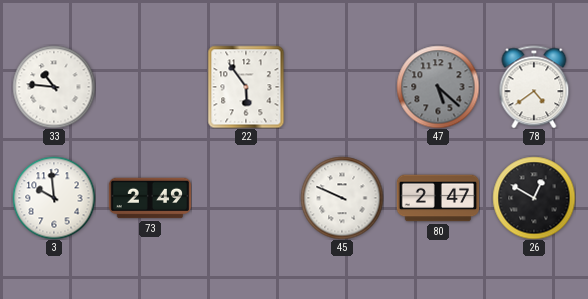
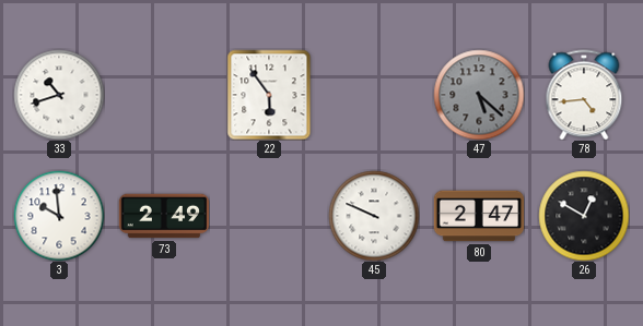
33: 10:46 -> 10:42 (59, 95)
78: 4:39 -> 4:44 (584, 95)
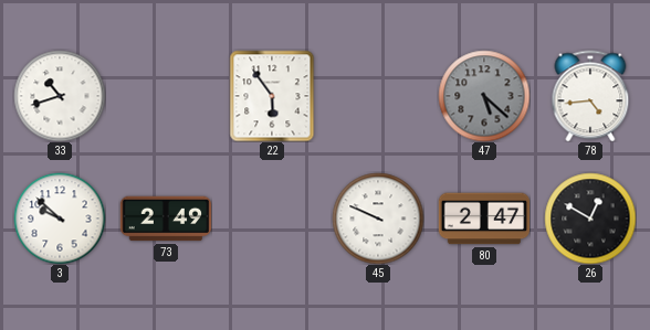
3: 9:59 -> 9:52 (60, 219)
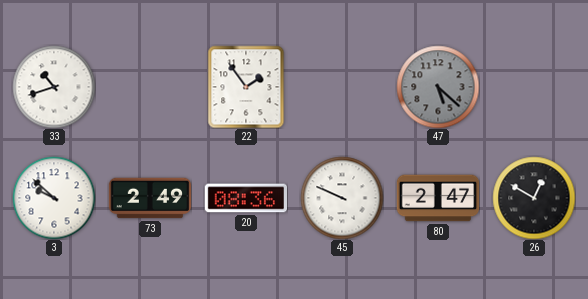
22: 5:54 -> 1:54 (246, 87)
78: 4:44 -> none (590, 96)
20: none -> 08:36 (245, 198)
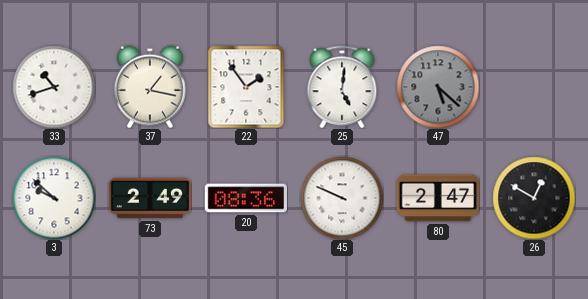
37: none -> 1:17 (151, 87)
25: none -> 5:01 (342, 87)
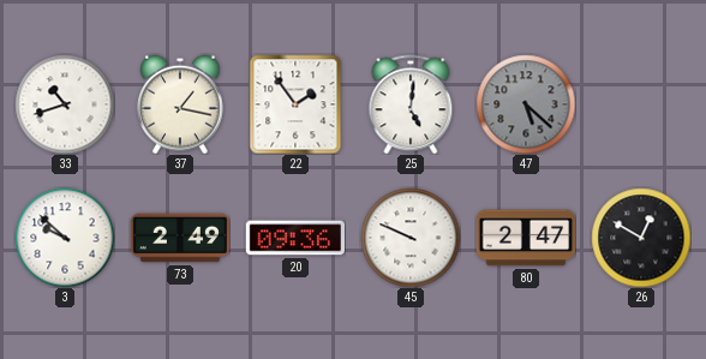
20: 08:36 -> 09:36 (294, 238)
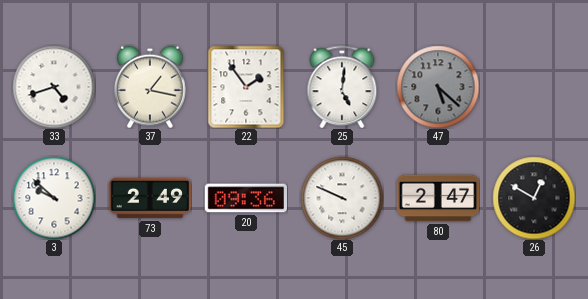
33: 10:42 -> 4:42 (54, 87)
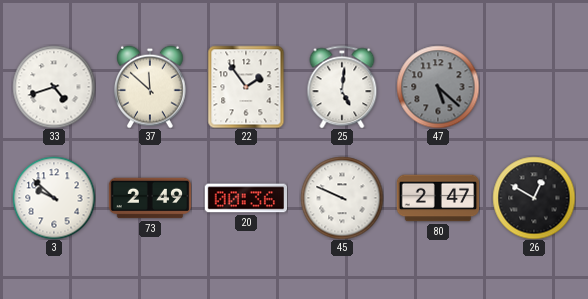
37: 1:17 -> 11:52 (151, 87)
20: 09:36 -> 00:36 (245, 198)
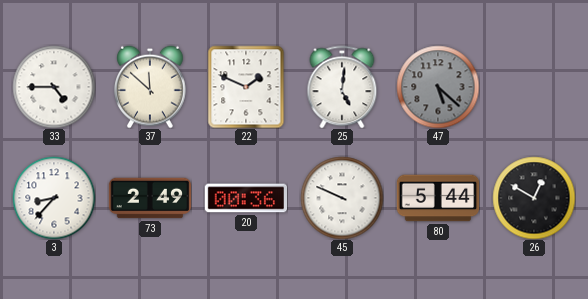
33: 4:42 -> 4:45 (54, 87)
22: 1:54 -> 1:49 (246, 87)
3: 9:52 -> 8:37 (54, 198)
80: 2:47 -> 5:44 (438, 198)
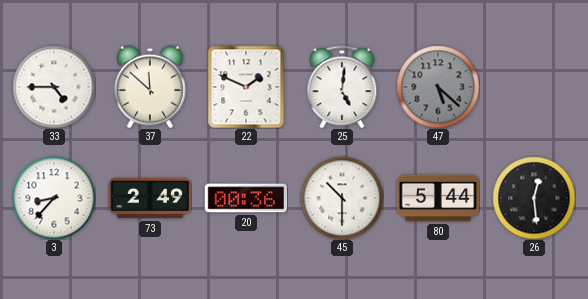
45: 9:49 -> 10:30 (342, 198)
26: 12:50 -> 12:29 (534, 198)
